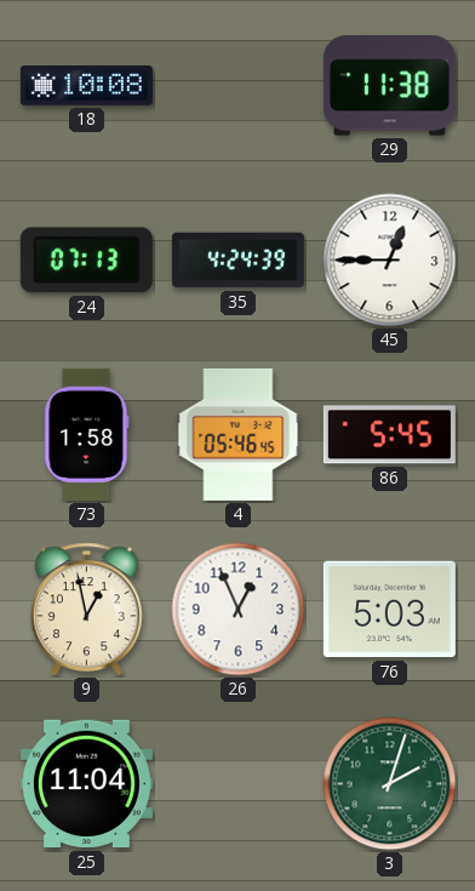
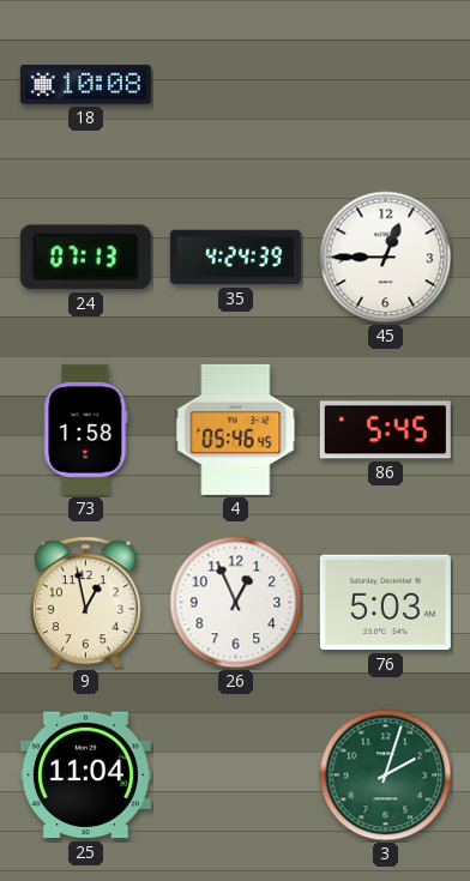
29: 11:38 -> none (389, 86)
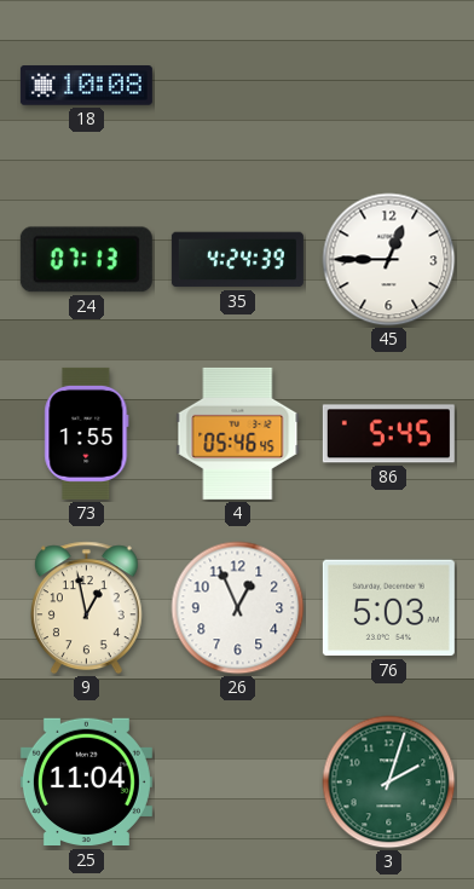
73: 1:58 -> 1:55 (87, 433)
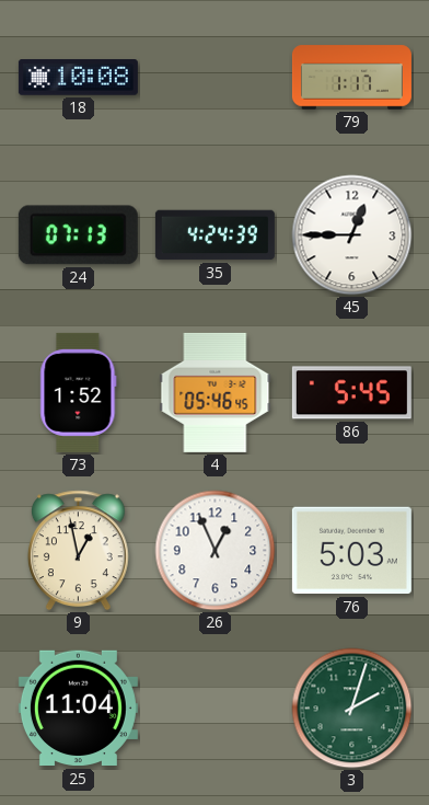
79: none -> 1:17 (351, 78)
73: 1:55 -> 1:52 (79, 392)
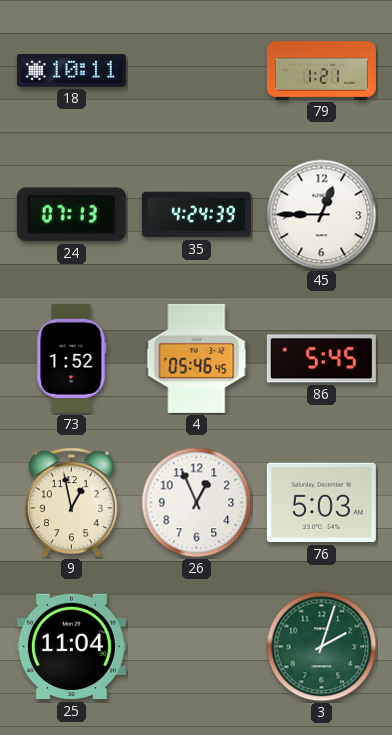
18: 10:08 -> 10:11 (71, 71)
79: 1:17 -> 1:21 (321, 71)
